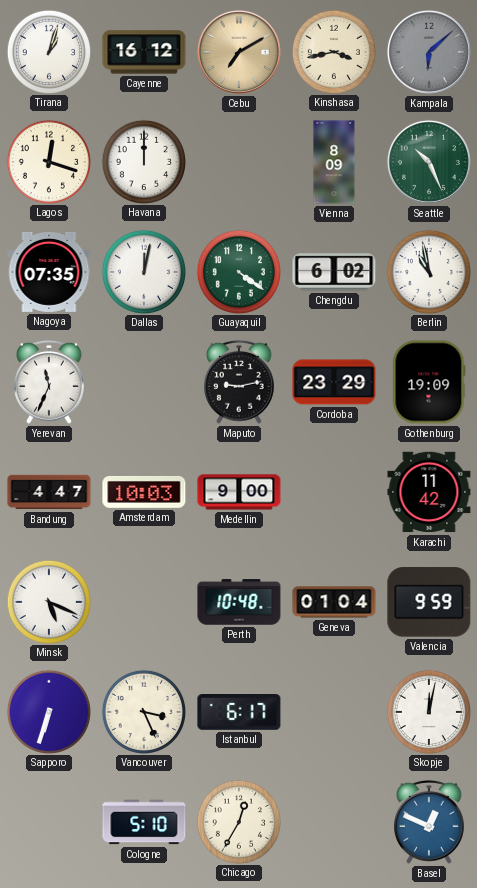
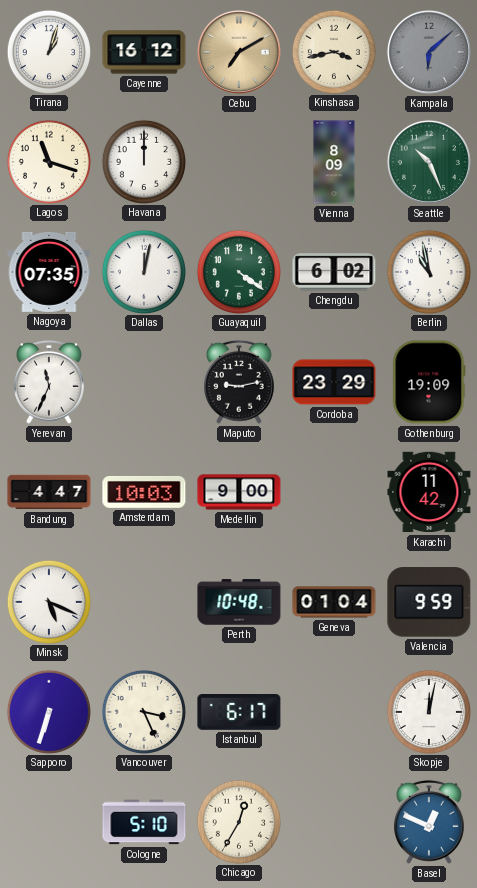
Lagos: 12:18 -> 11:18 (48, 161)
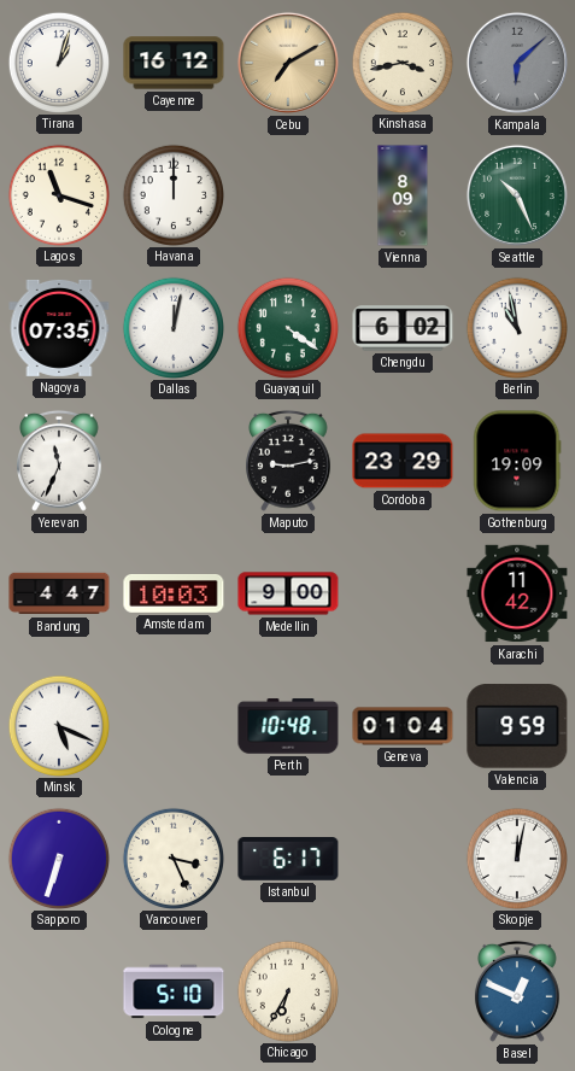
Chicago: 12:35 -> 6:35 (287, 990)
